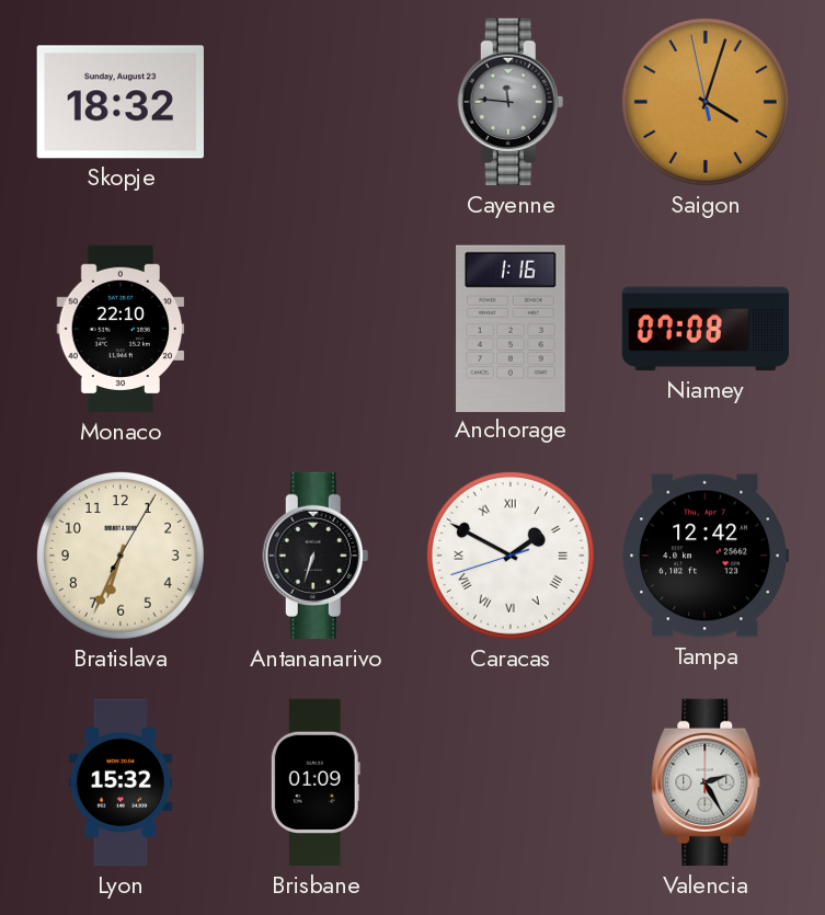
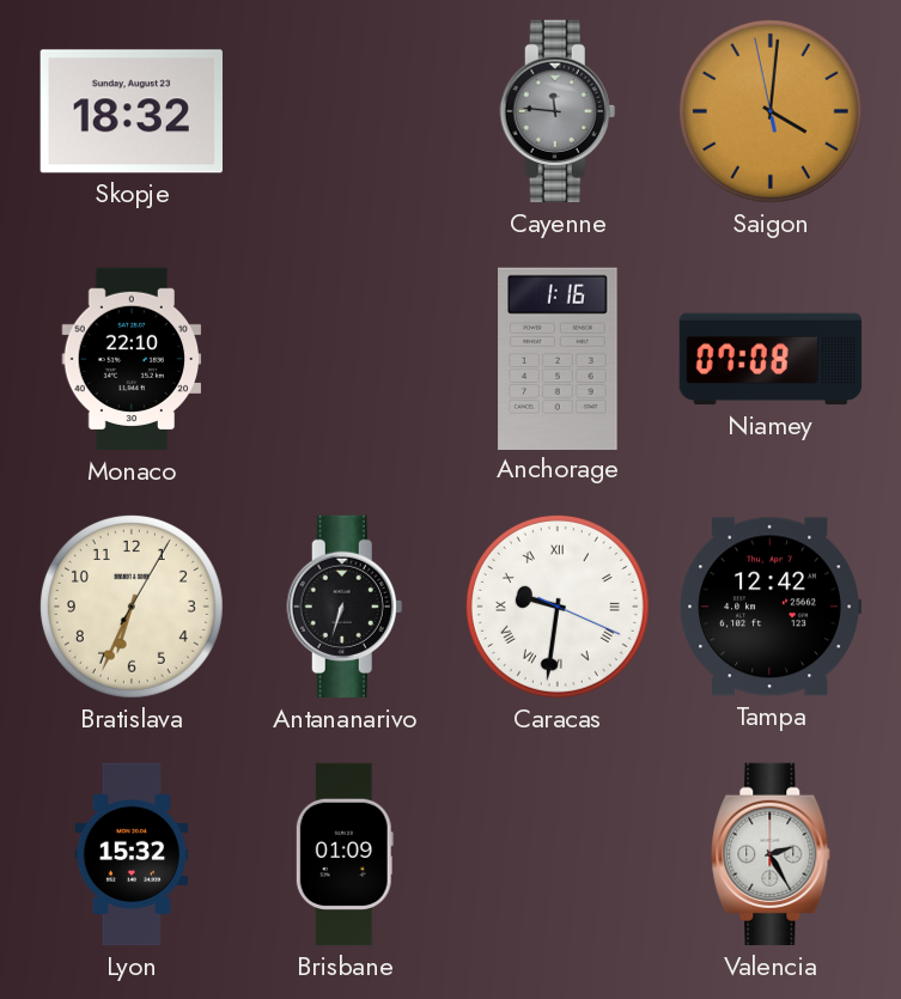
Saigon: 4:02 -> 4:00 (771, 111)
Caracas: 1:49 -> 9:31 (558, 607)
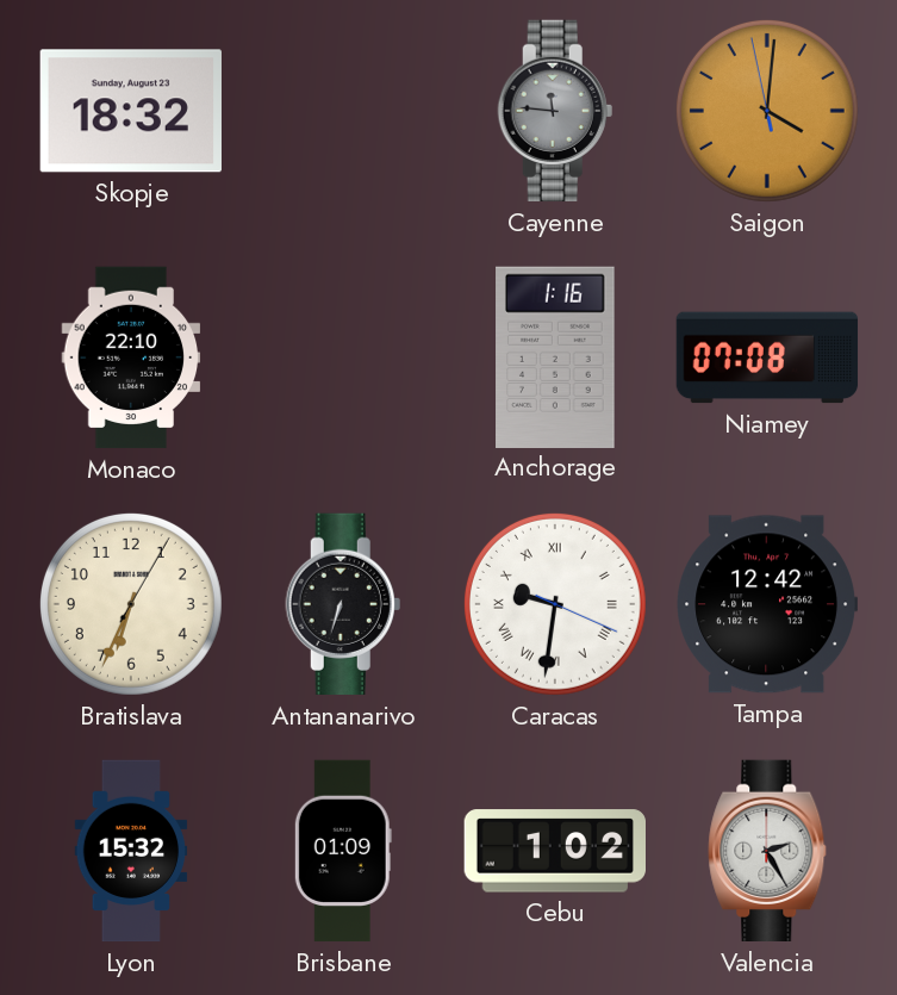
Cebu: none -> 1:02 (554, 851)
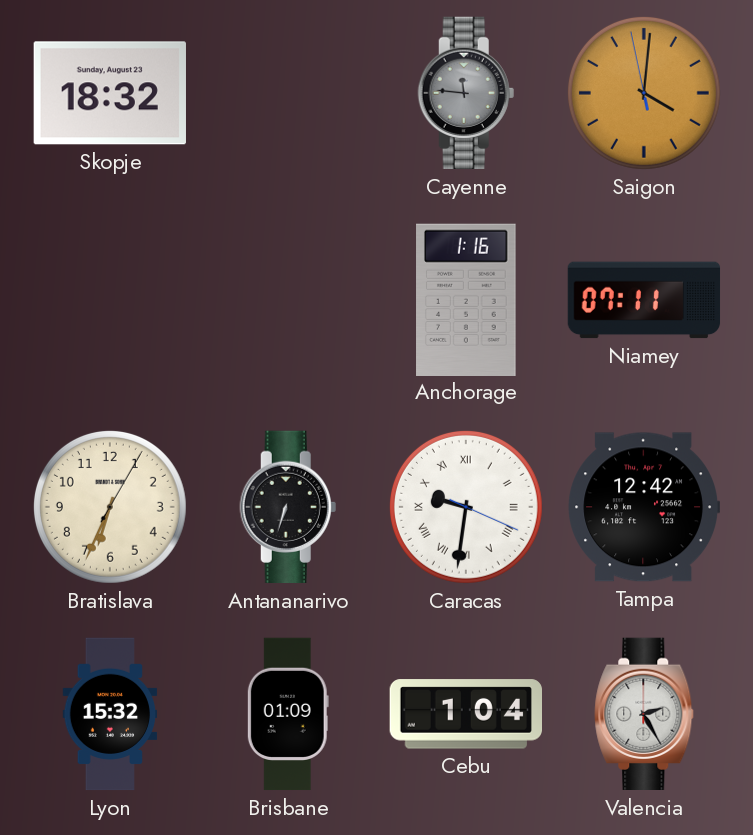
Monaco: 22:10 -> none (131, 357)
Niamey: 07:08 -> 07:11 (644, 300)
Cebu: 1:02 -> 1:04 (465, 714)
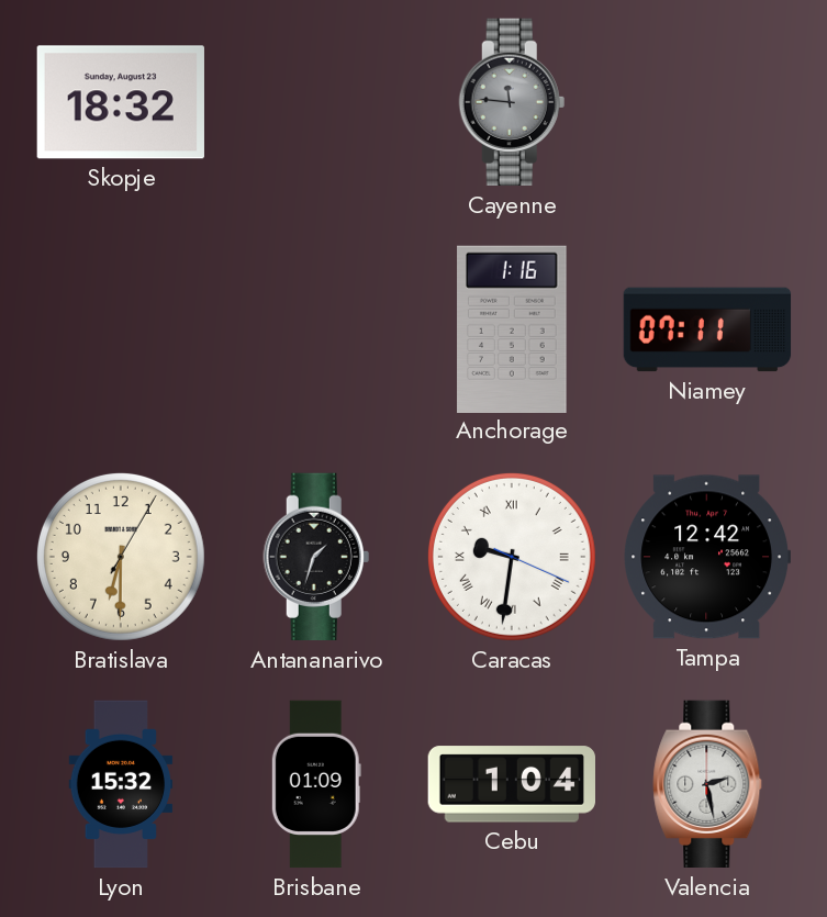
Saigon: 4:00 -> none (644, 93)
Bratislava: 6:34 -> 6:30 (121, 557)
Antananarivo: 6:33 -> 1:33 (316, 557)
Valencia: 2:25 -> 2:28 (707, 784)
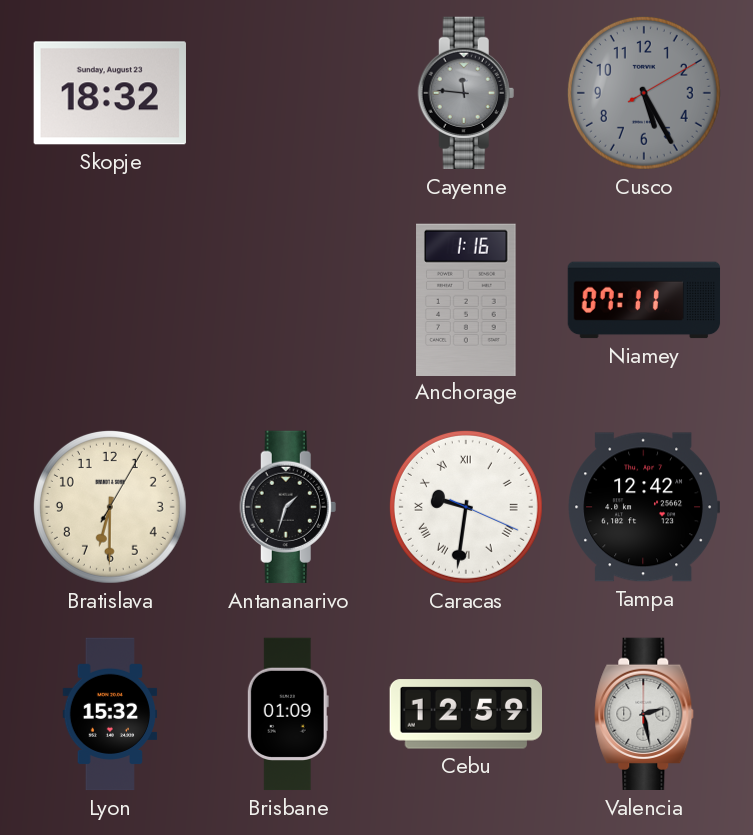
Cusco: none -> 5:25 (644, 93)
Cebu: 1:04 -> 12:59 (465, 714)
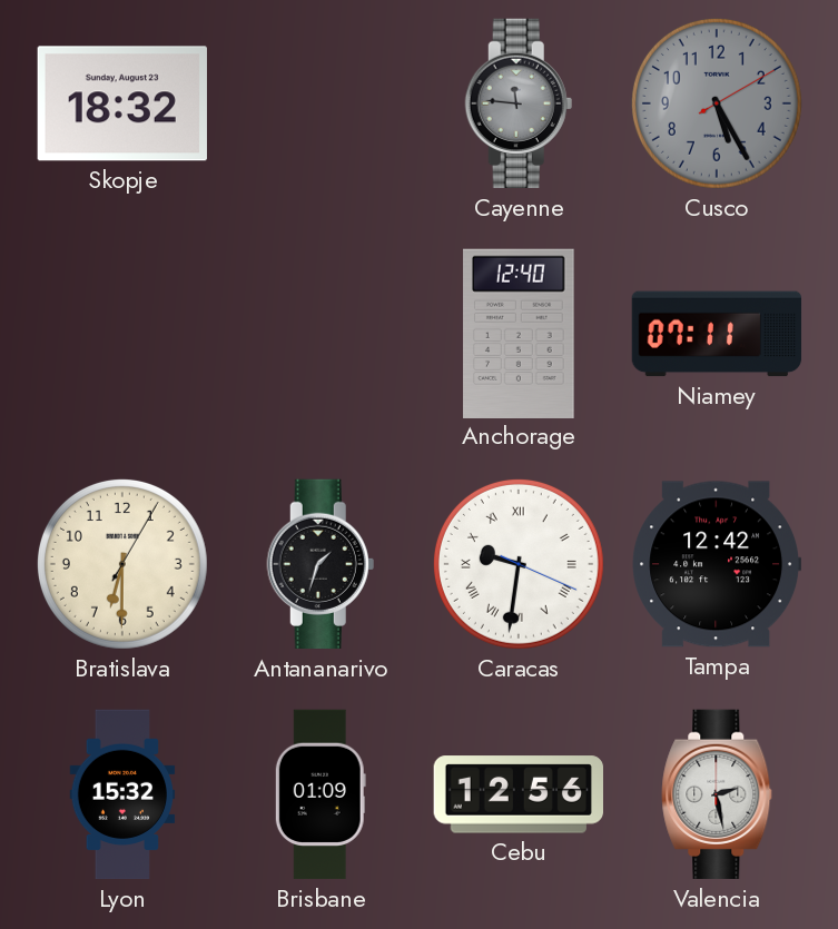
Anchorage: 1:16 -> 12:40 (519, 333)
Cebu: 12:59 -> 12:56 (517, 794)
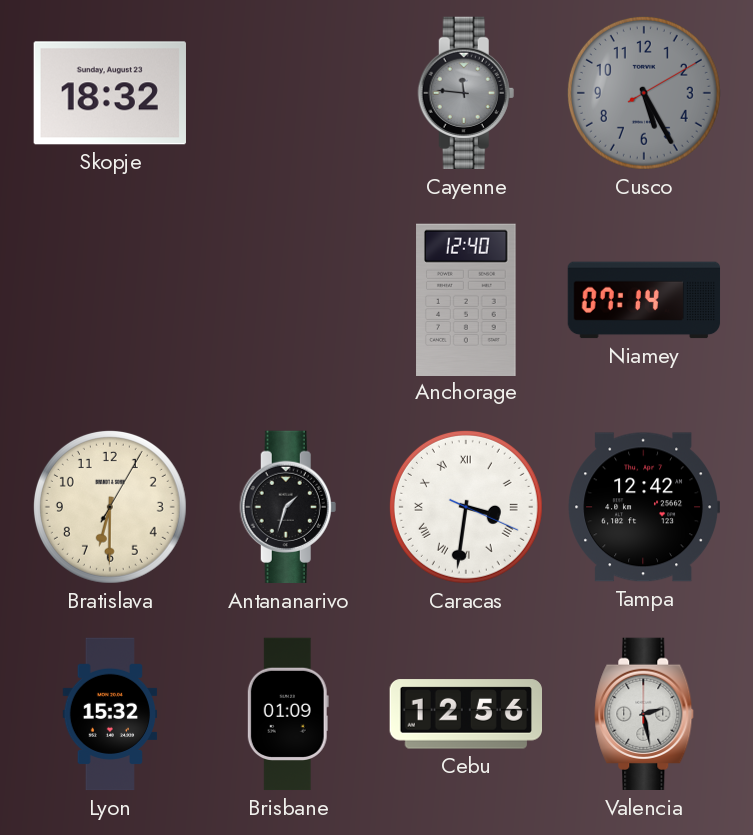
Niamey: 07:11 -> 07:14 (644, 300)
Caracas: 9:31 -> 3:31 (466, 507)
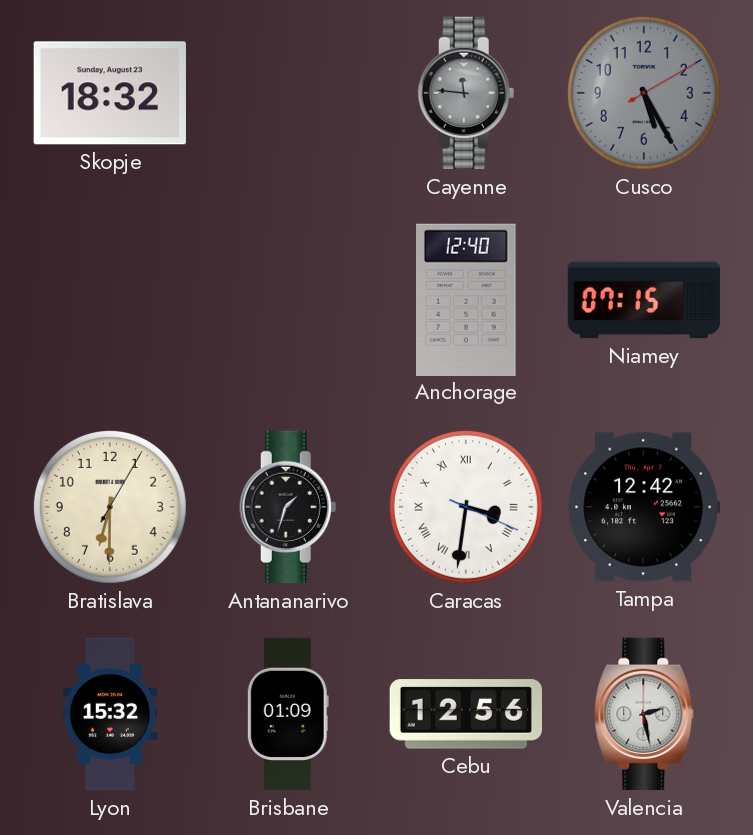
Niamey: 07:14 -> 07:15 (644, 300)
